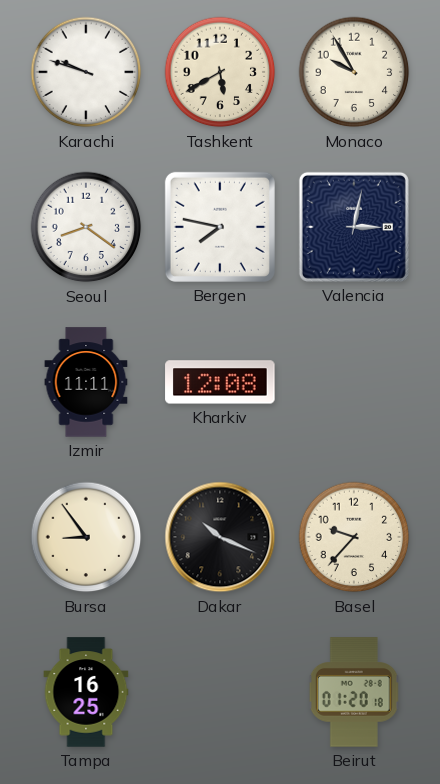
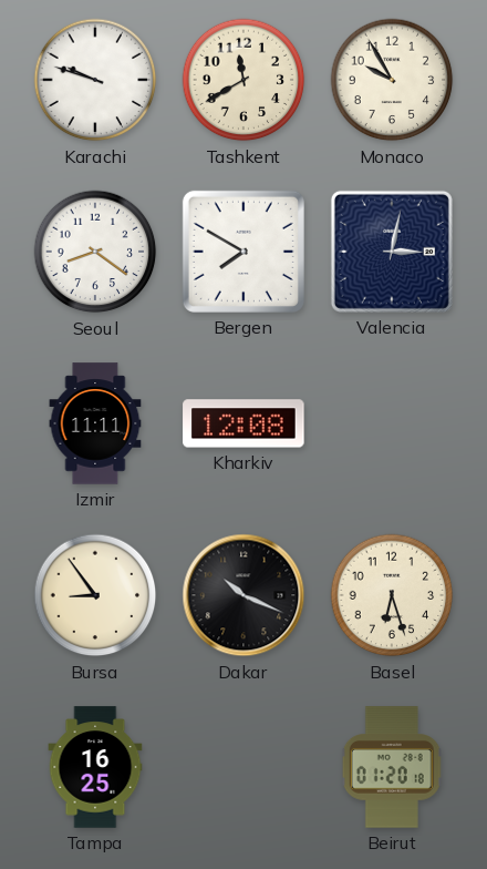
Tashkent: 5:40 -> 11:40 (244, 80)
Bergen: 7:47 -> 7:50 (244, 252)
Basel: 9:37 -> 6:27 (392, 595)
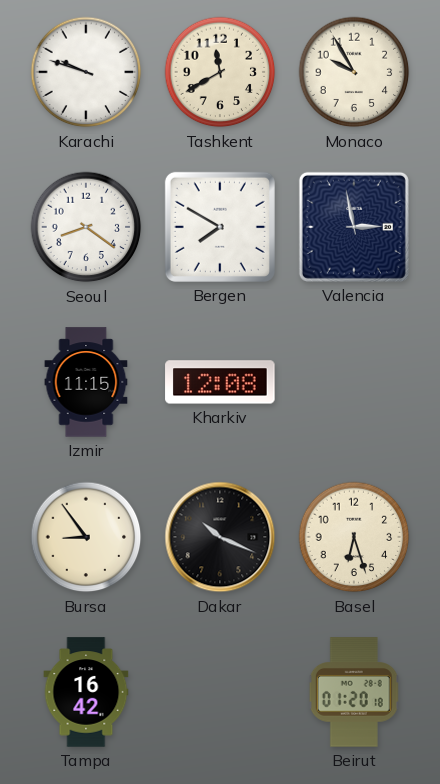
Valencia: 3:02 -> 2:58 (354, 227)
Izmir: 11:11 -> 11:15 (86, 382)
Tampa: 16:25 -> 16:42 (86, 692)
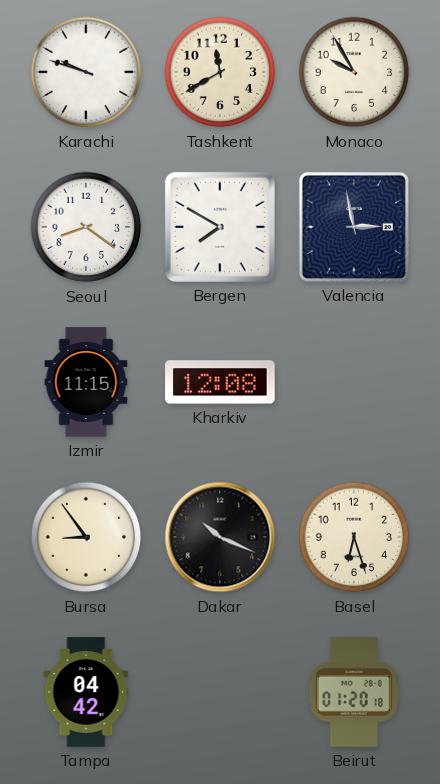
Tampa: 16:42 -> 04:42 (86, 692)
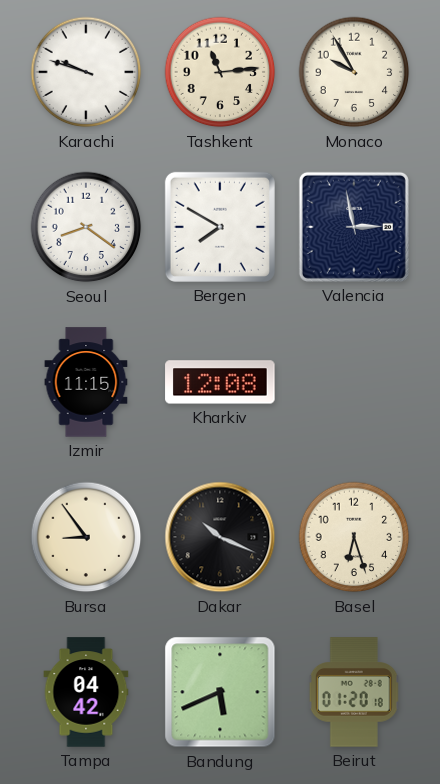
Tashkent: 11:40 -> 11:14 (220, 72)
Bandung: none -> 5:41 (220, 692)
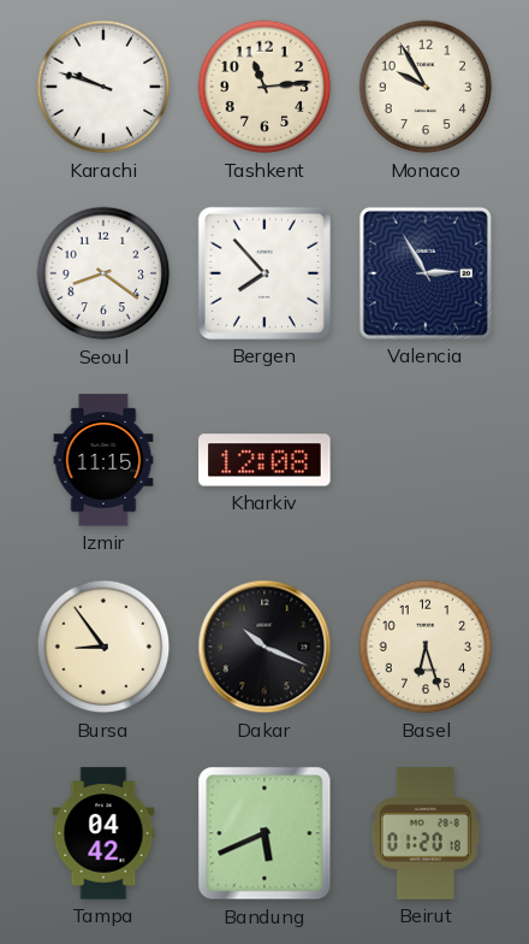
Bergen: 7:50 -> 7:53 (264, 273)
Valencia: 2:58 -> 2:55 (426, 273)
